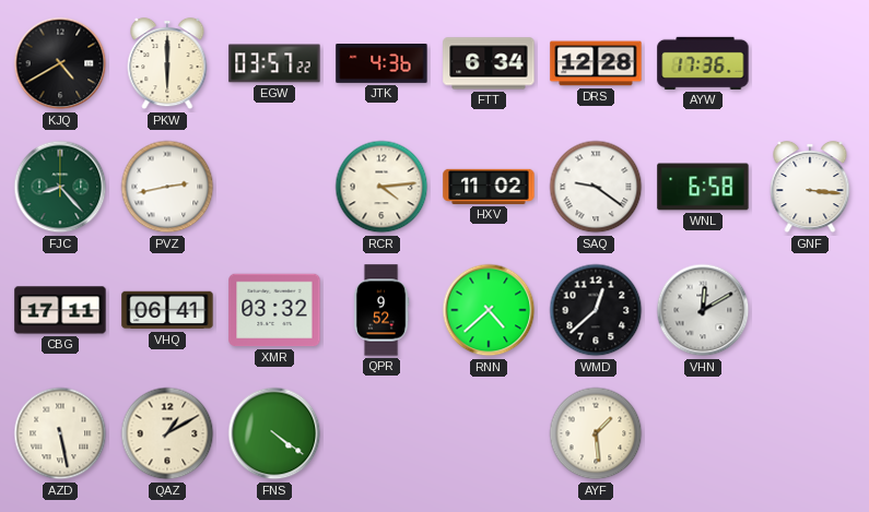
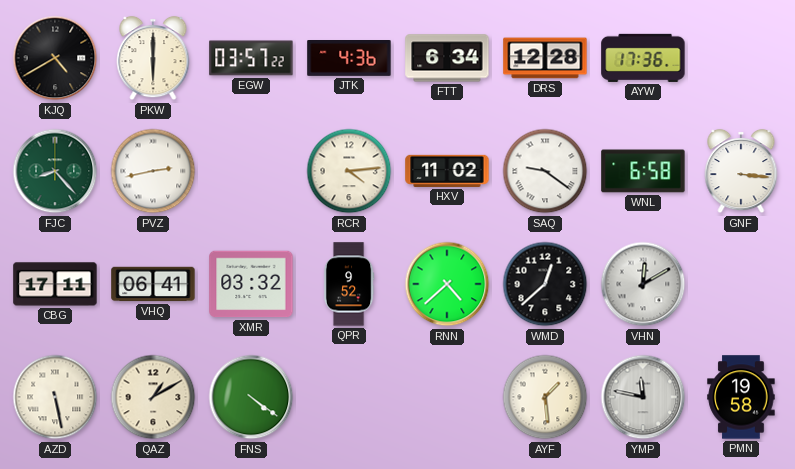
YMP: none -> 11:47 (643, 397)
PMN: none -> 19:58 (741, 397)
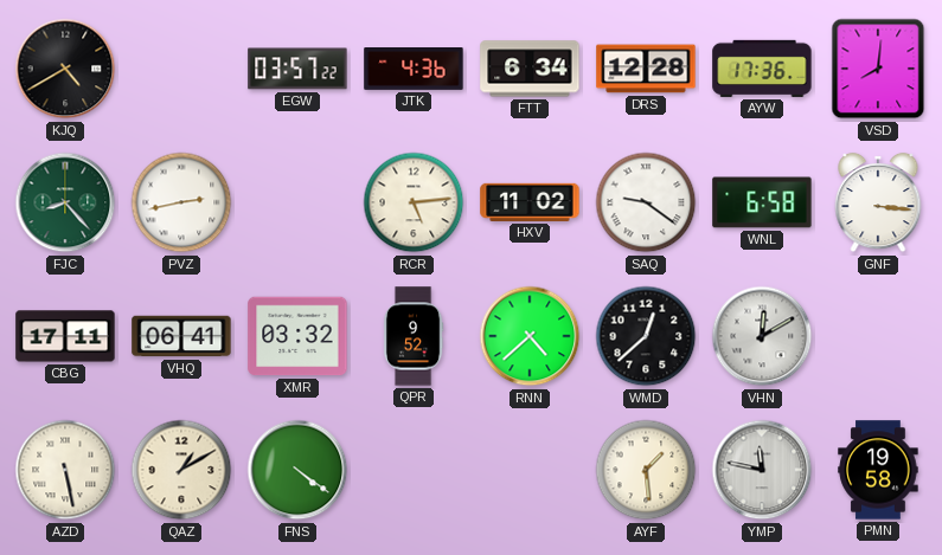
PKW: 6:00 -> none (153, 58)
VSD: none -> 8:01 (878, 69)
RCR: 4:14 -> 5:14 (414, 202)
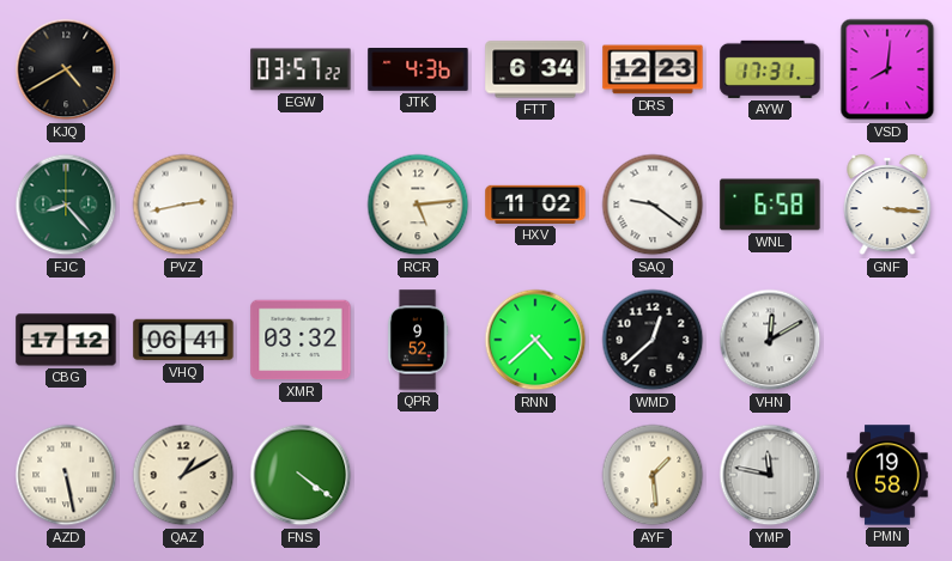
DRS: 12:28 -> 12:23 (653, 69)
AYW: 17:36 -> 17:31 (770, 69)
CBG: 17:11 -> 17:12 (66, 340)
